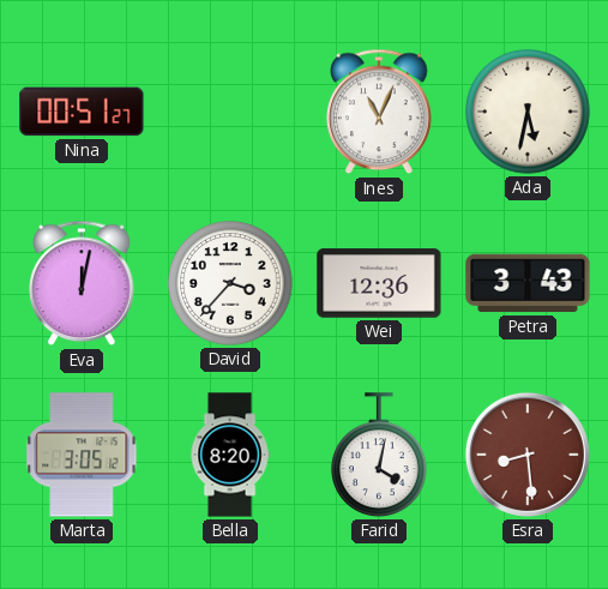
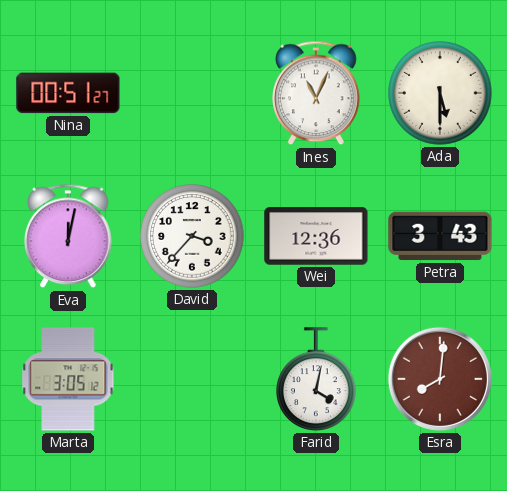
Ada: 5:32 -> 5:30 (440, 93)
Bella: 8:20 -> none (230, 455)
Esra: 8:29 -> 8:01 (440, 379)
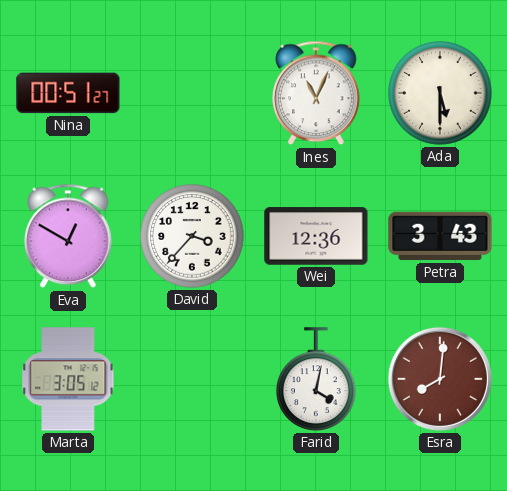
Eva: 12:02 -> 12:50 (68, 236)
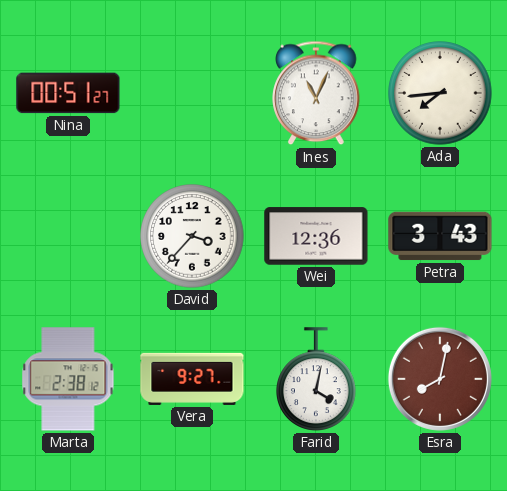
Ada: 5:30 -> 7:44 (440, 93)
Eva: 12:50 -> none (68, 236)
Marta: 3:05 -> 2:38 (68, 379)
Vera: none -> 9:27 (192, 379)
Esra: 8:01 -> 8:02 (440, 379)
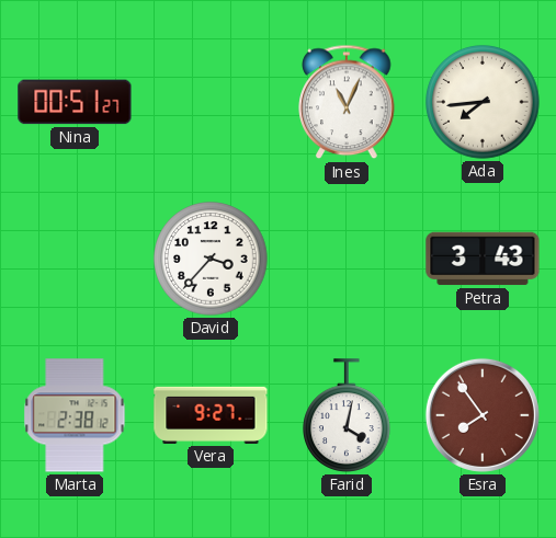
Wei: 12:36 -> none (316, 236)
Esra: 8:02 -> 7:54 (483, 415)
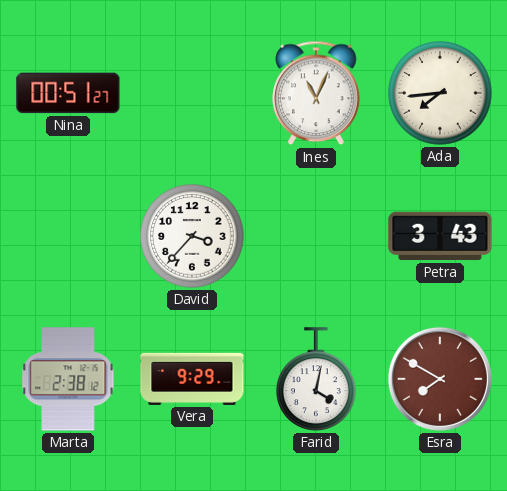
Vera: 9:27 -> 9:29 (192, 379)
Esra: 7:54 -> 7:50 (440, 379)
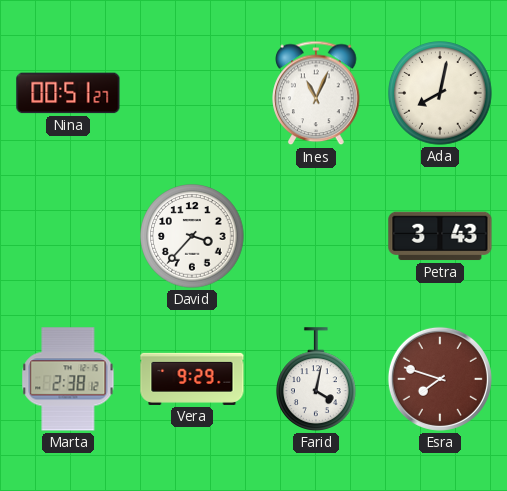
Ada: 7:44 -> 8:02 (440, 93)
Esra: 7:50 -> 7:48 (440, 379)
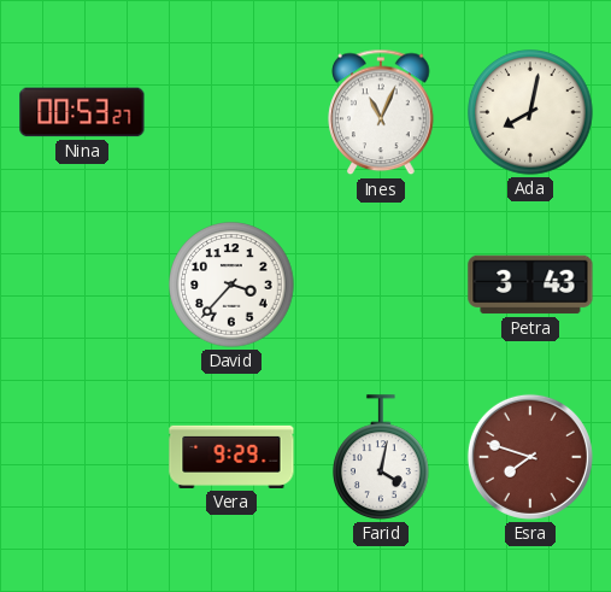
Nina: 00:51 -> 00:53 (82, 112)
Marta: 2:38 -> none (68, 379)
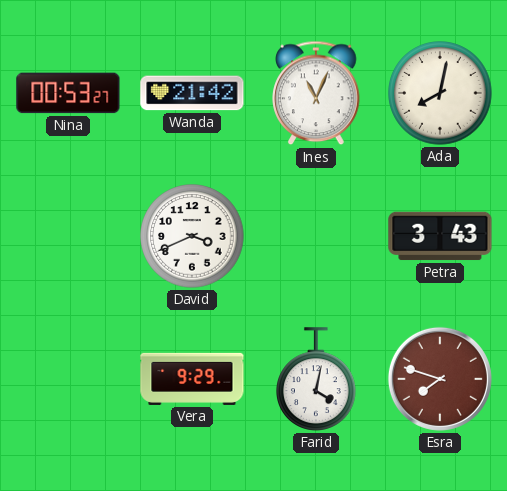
Wanda: none -> 21:42 (192, 93)
David: 3:37 -> 3:41 (192, 236)
